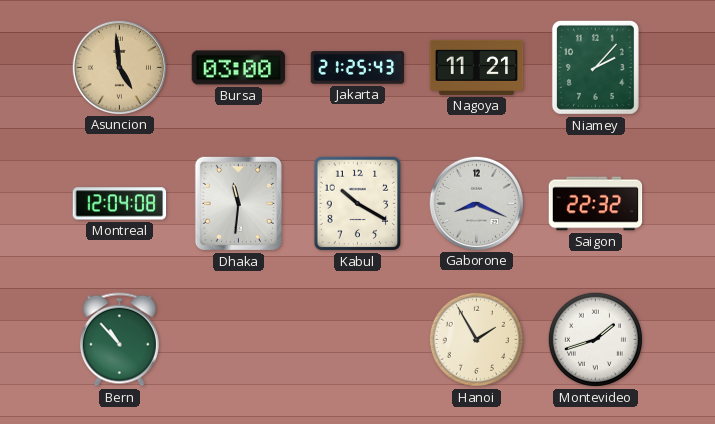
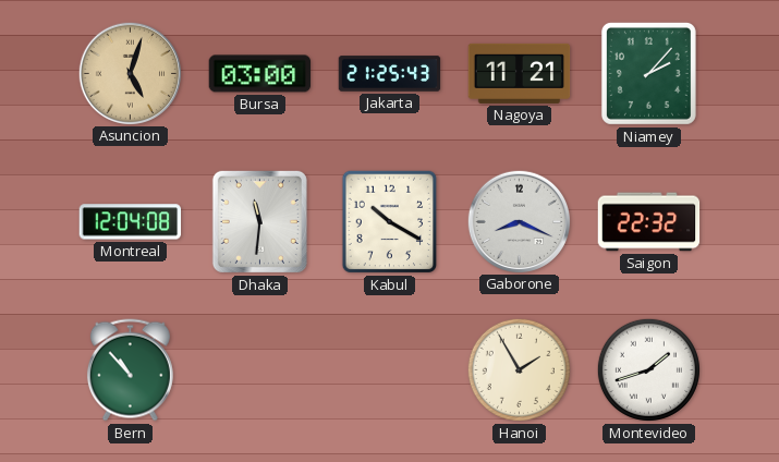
Asuncion: 4:59 -> 5:03 (130, 73)
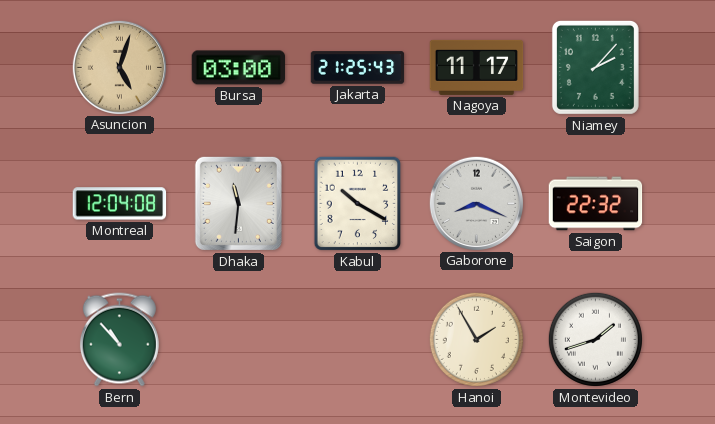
Nagoya: 11:21 -> 11:17 (477, 67)
